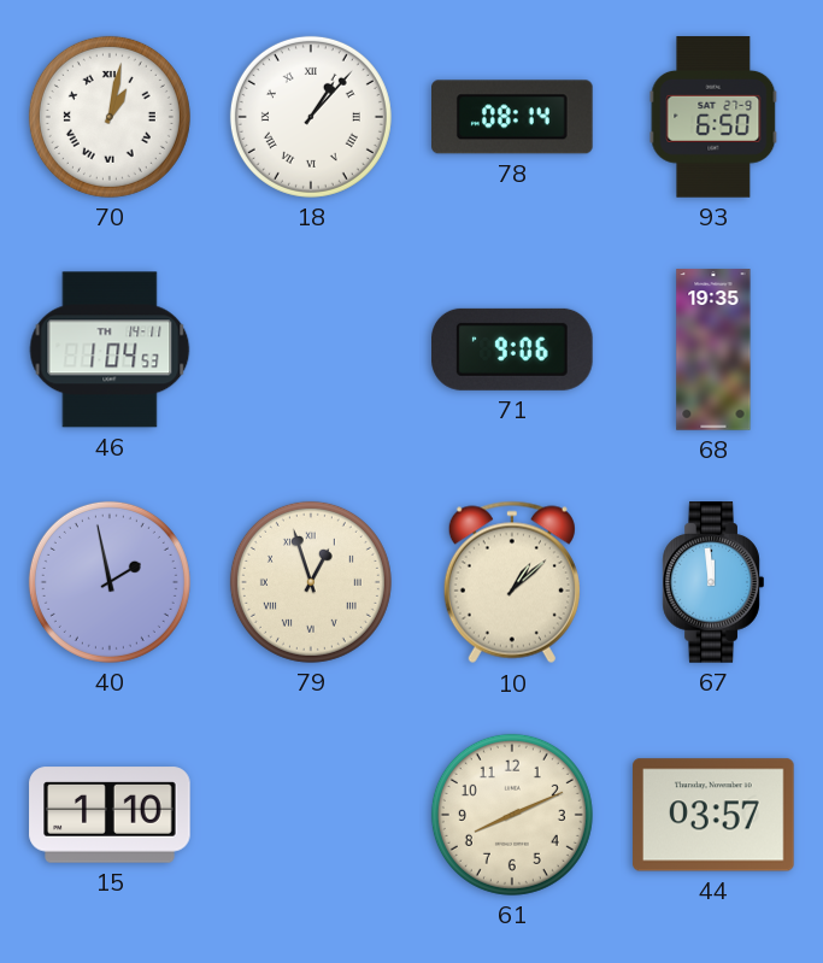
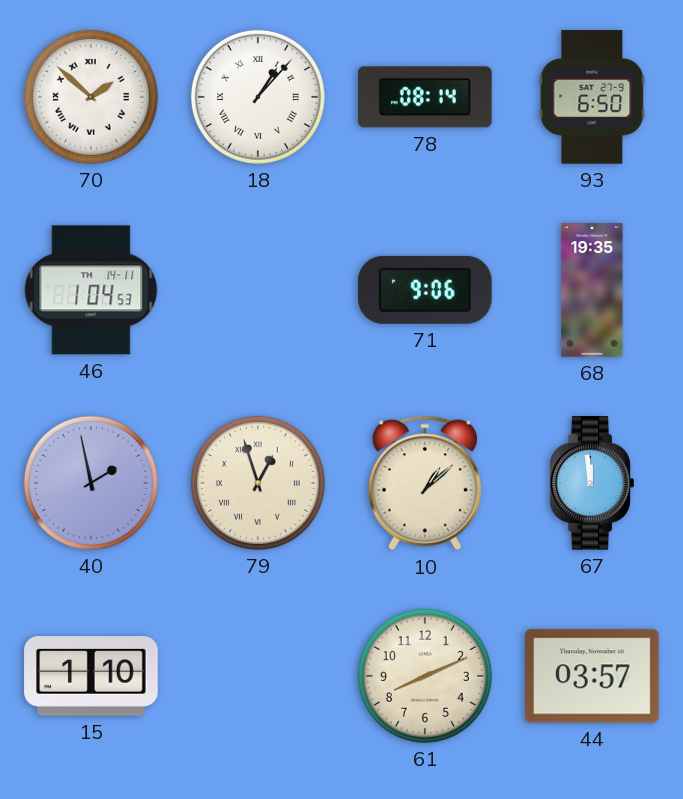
70: 1:02 -> 1:52 (91, 97)
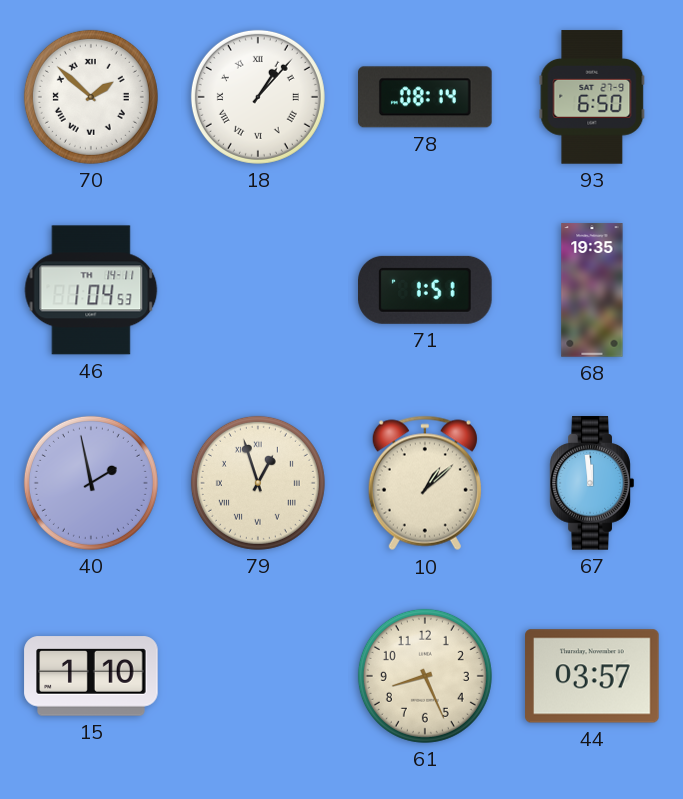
71: 9:06 -> 1:51 (426, 290)
61: 8:11 -> 8:26 (425, 676)
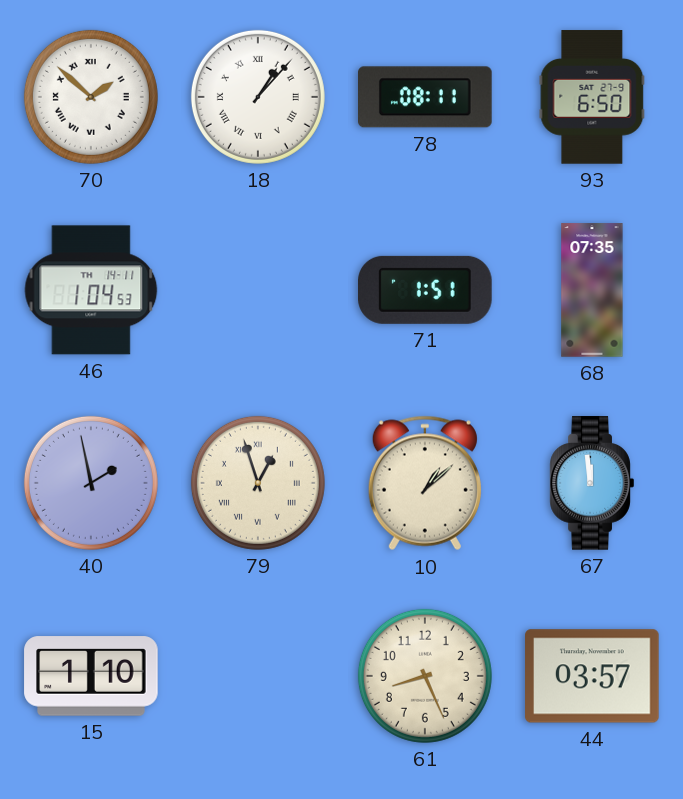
78: 08:14 -> 08:11 (426, 97)
68: 19:35 -> 07:35 (592, 290)
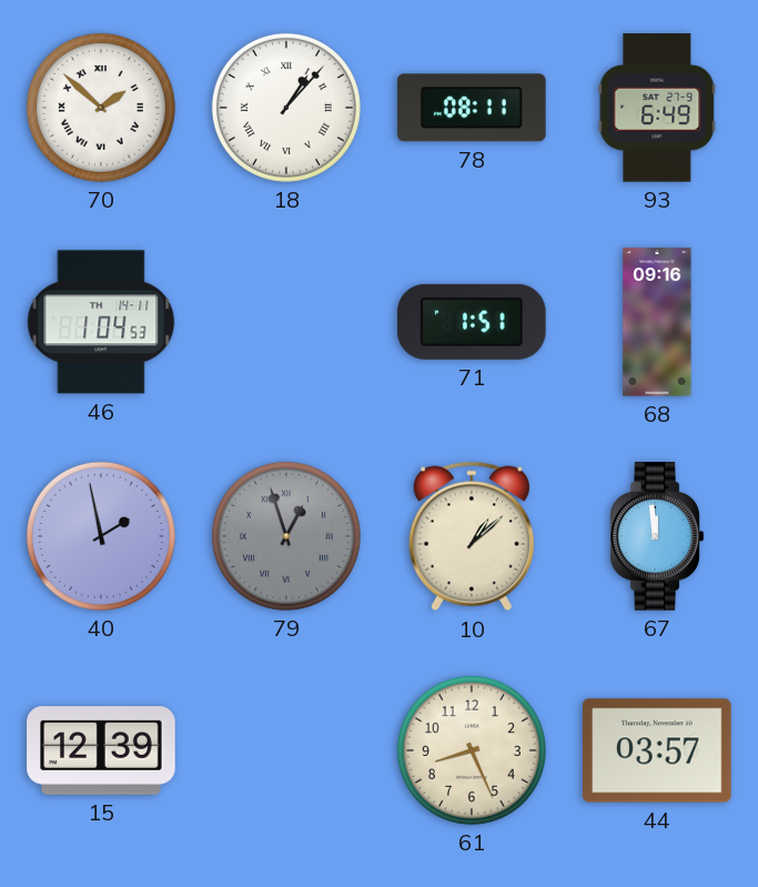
93: 6:50 -> 6:49 (657, 108)
68: 07:35 -> 09:16 (657, 322)
79 dial: cream -> grey (286, 536)
15: 1:10 -> 12:39 (101, 750)
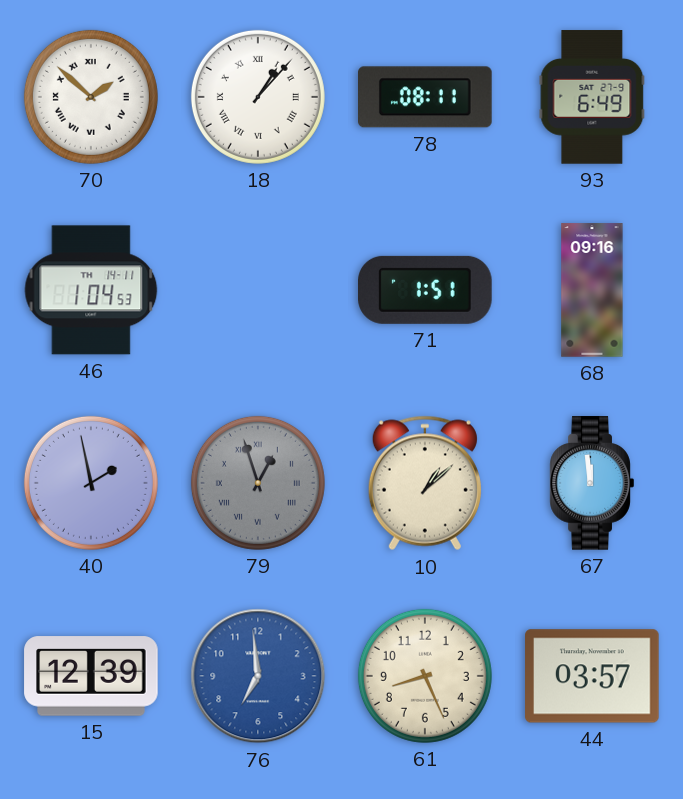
76: none -> 6:59 (258, 676)
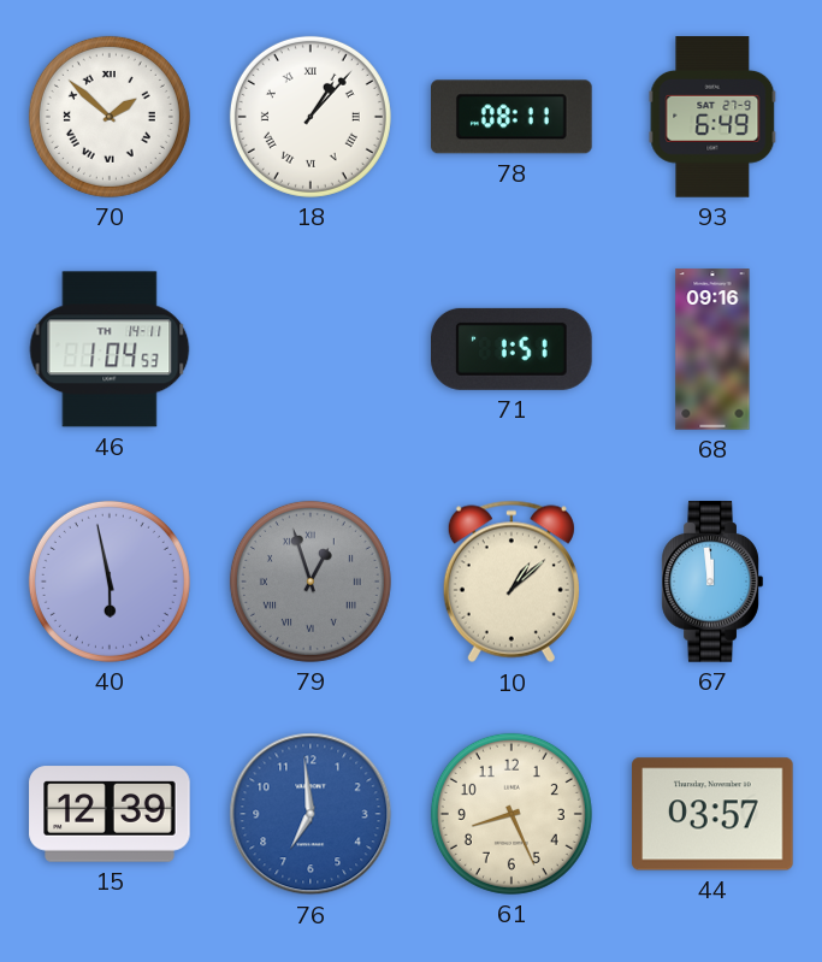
40: 1:58 -> 5:58 (110, 582)
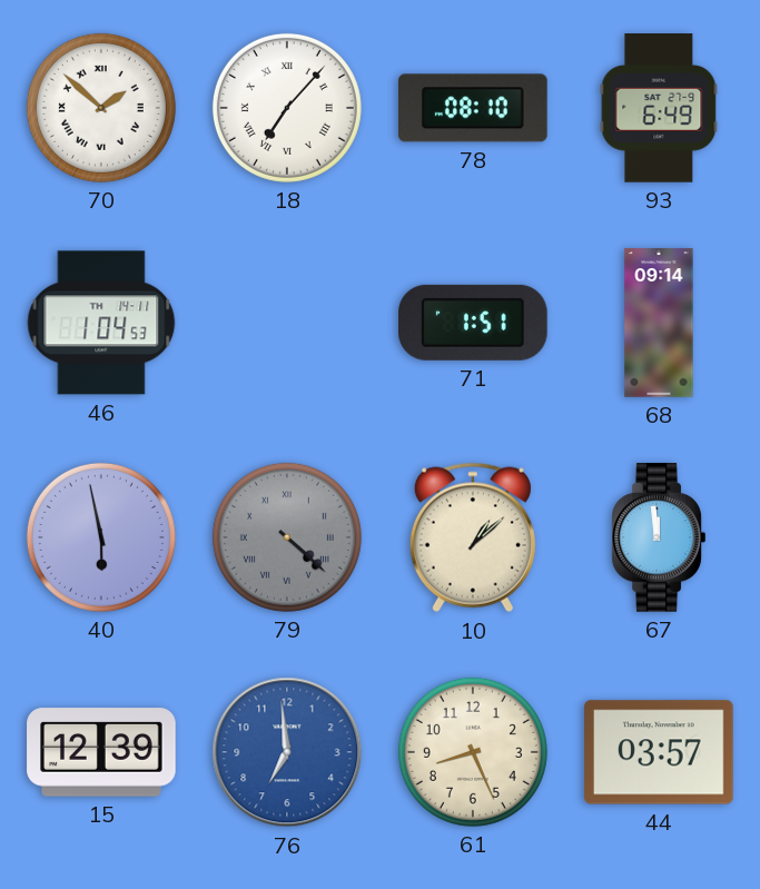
18: 1:07 -> 7:07 (287, 108)
78: 08:11 -> 08:10 (474, 108)
68: 09:16 -> 09:14 (659, 323)
79: 12:57 -> 4:22 (287, 537)
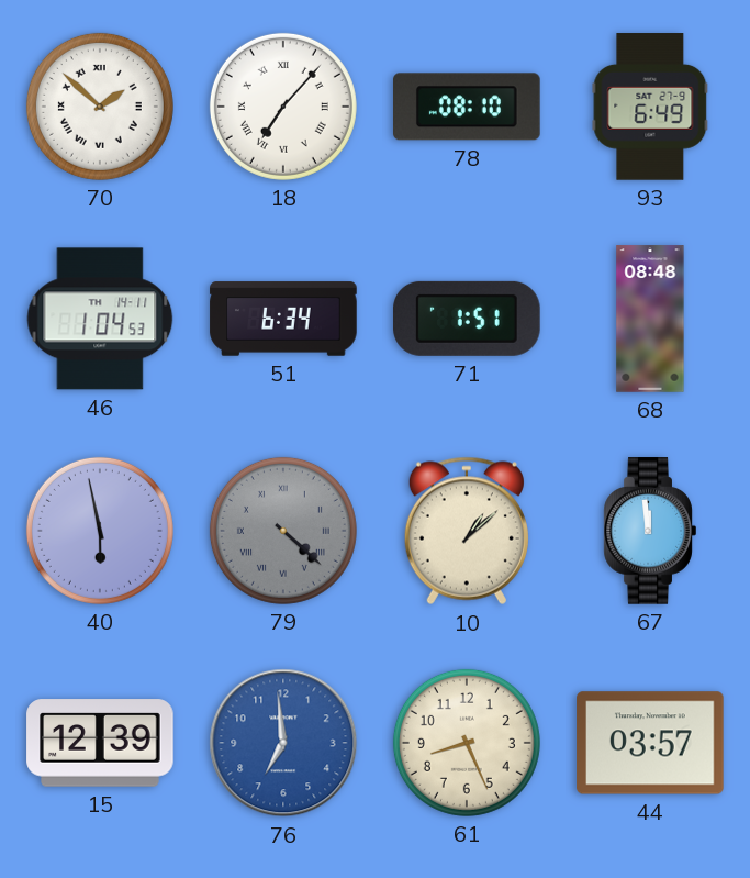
51: none -> 6:34 (283, 319)
68: 09:14 -> 08:48 (650, 319)
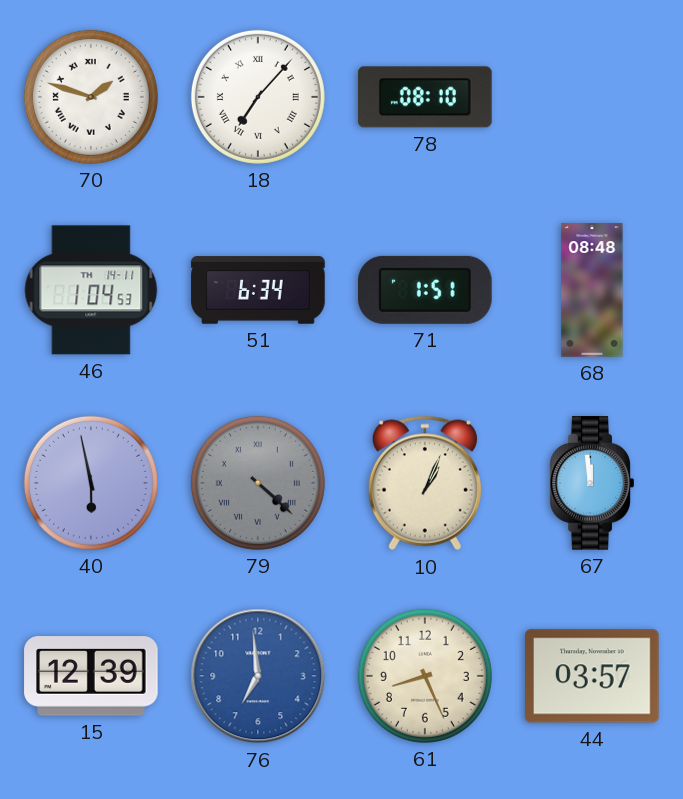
70: 1:52 -> 1:48 (91, 97)
93: 6:49 -> none (650, 107)
10: 1:08 -> 1:04 (425, 483)
